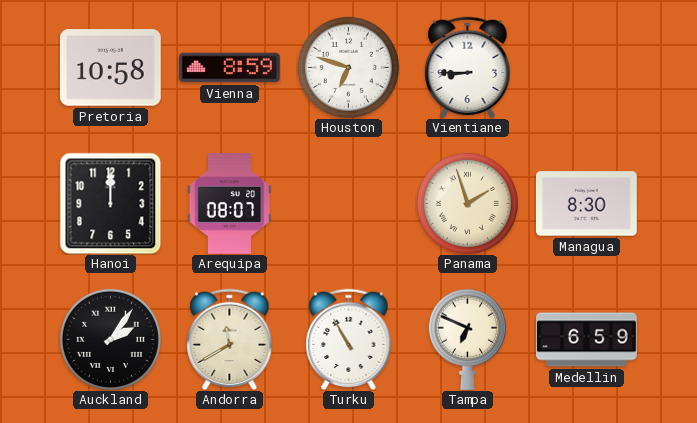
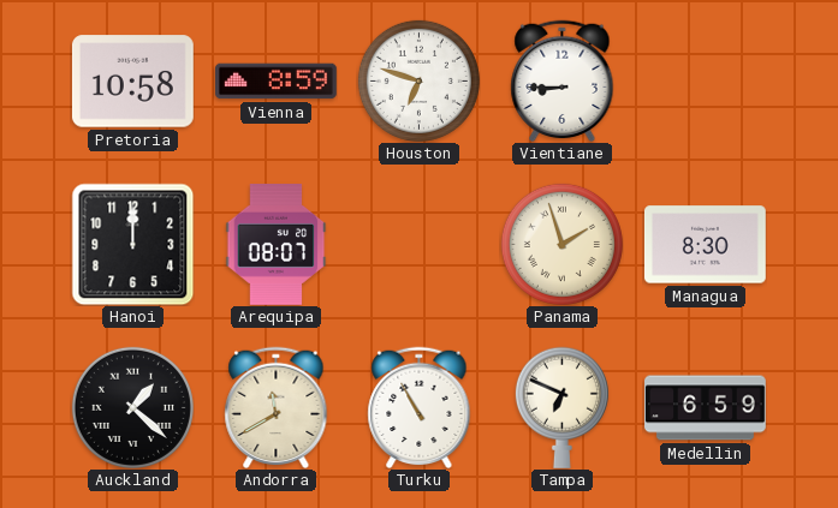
Auckland: 2:06 -> 1:22 (132, 407)
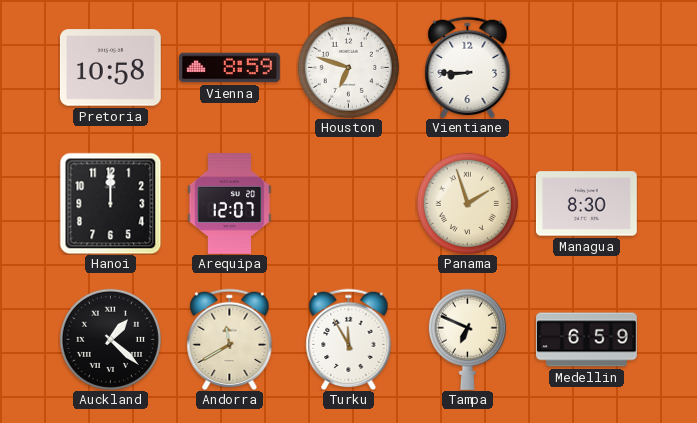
Arequipa: 08:07 -> 12:07 (230, 204)
Turku: 10:55 -> 11:55 (349, 339)
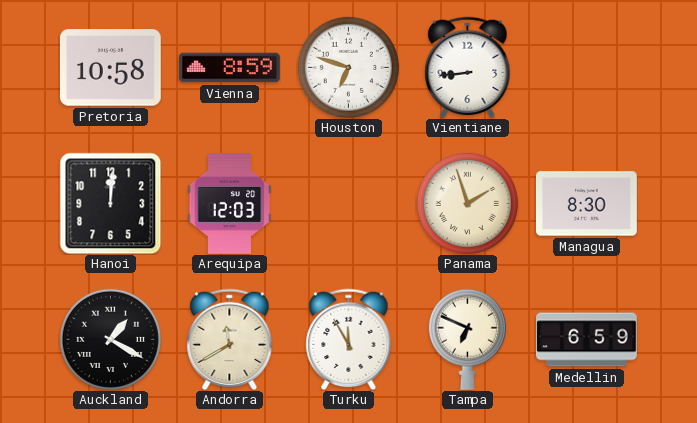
Vientiane: 8:45 -> 8:44 (468, 67)
Hanoi: 12:00 -> 12:01 (110, 203)
Arequipa: 12:07 -> 12:03 (230, 204)
Auckland: 1:22 -> 1:20 (110, 339)
